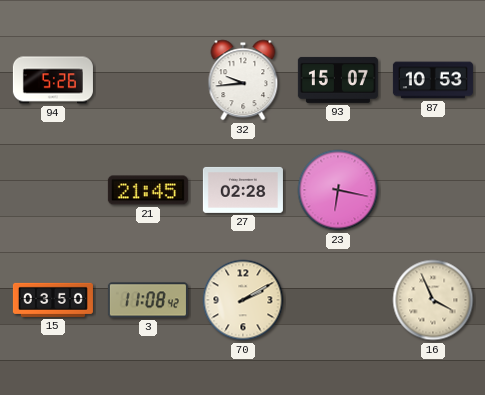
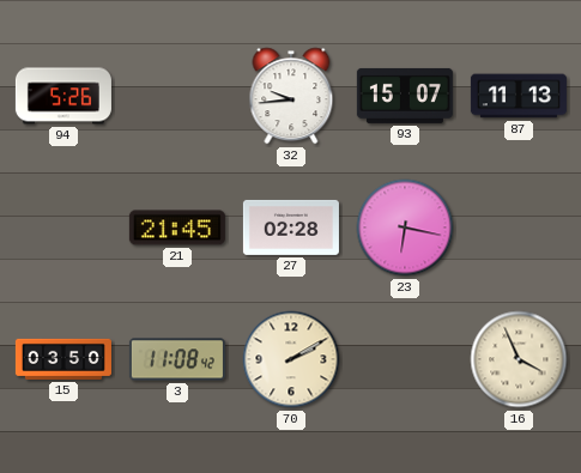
87: 10:53 -> 11:13 (519, 96)
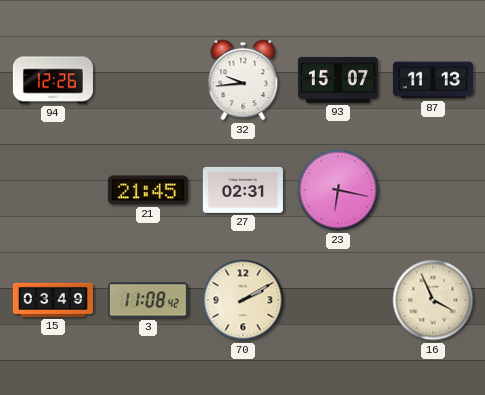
94: 5:26 -> 12:26 (53, 80)
27: 02:28 -> 02:31 (243, 190)
15: 03:50 -> 03:49 (53, 300)
